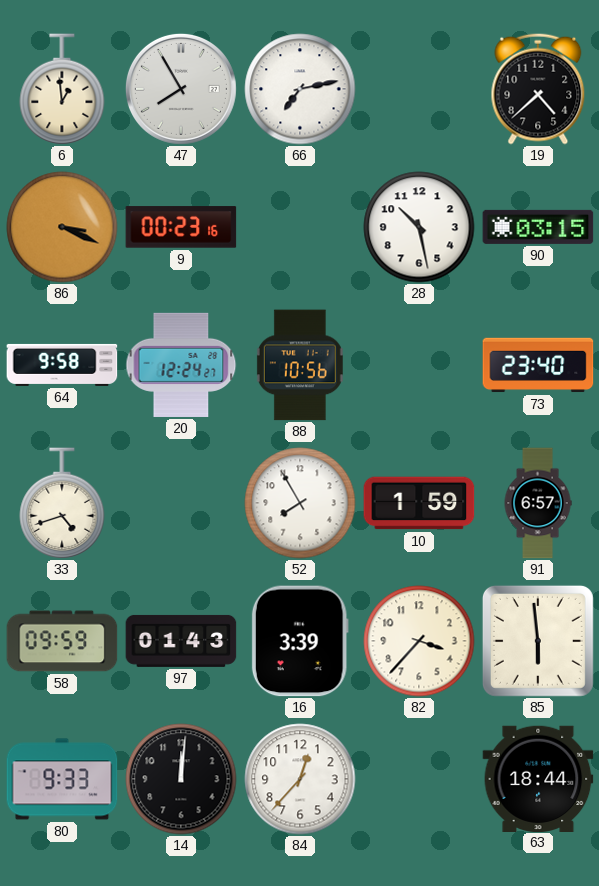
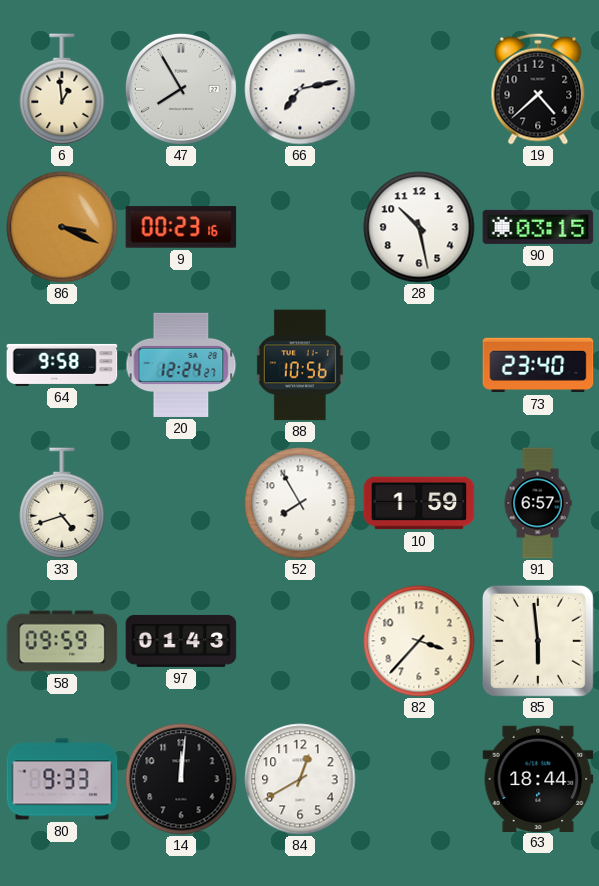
16: 3:39 -> none (300, 641)
84: 12:37 -> 12:40 (300, 779)
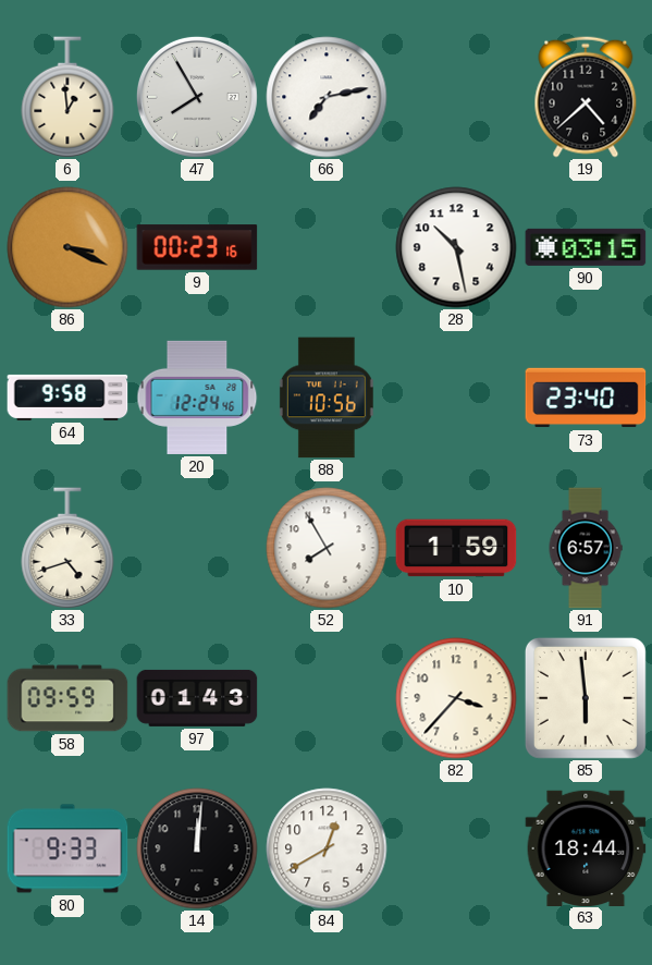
20: 12:24:27 -> 12:24:46 (197, 398)
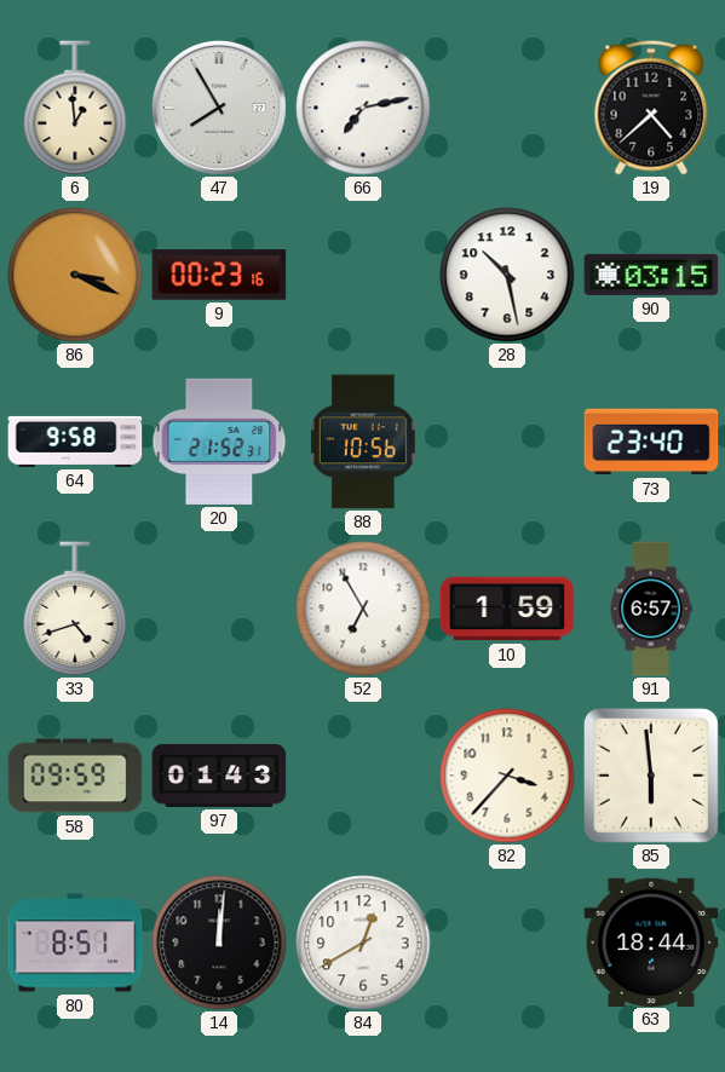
20: 12:24 -> 21:52 (219, 442)
52: 7:55 -> 6:55 (363, 609)
80: 9:33 -> 8:51 (75, 943)
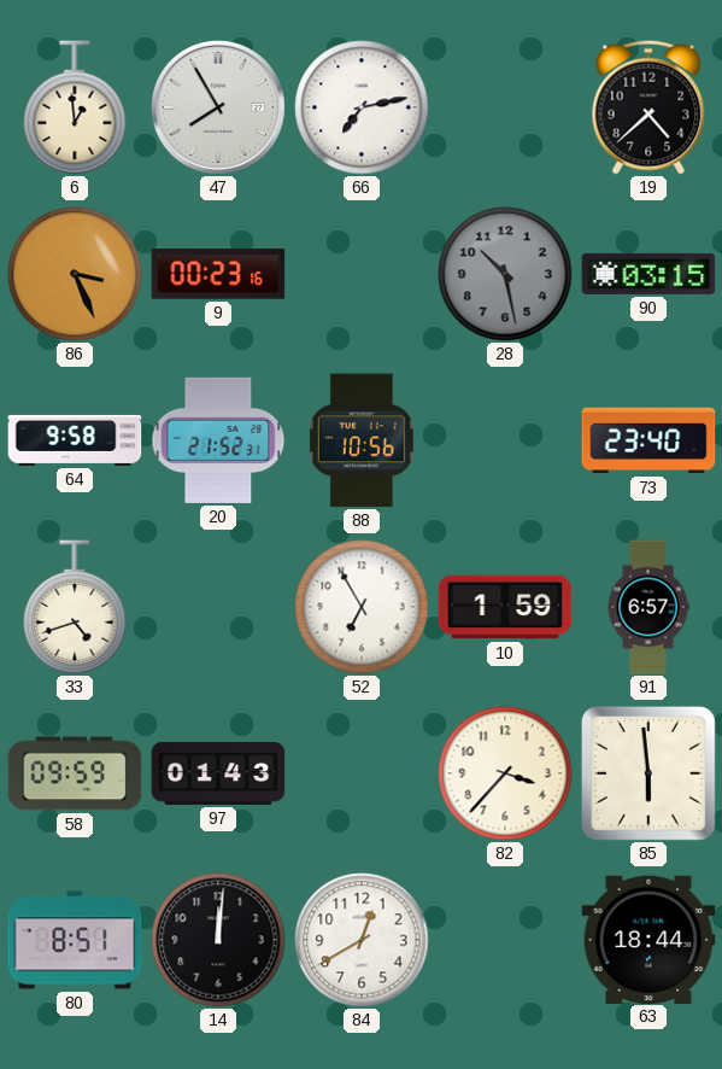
86: 3:19 -> 3:26 (75, 274)
28 dial: white -> grey (505, 274)
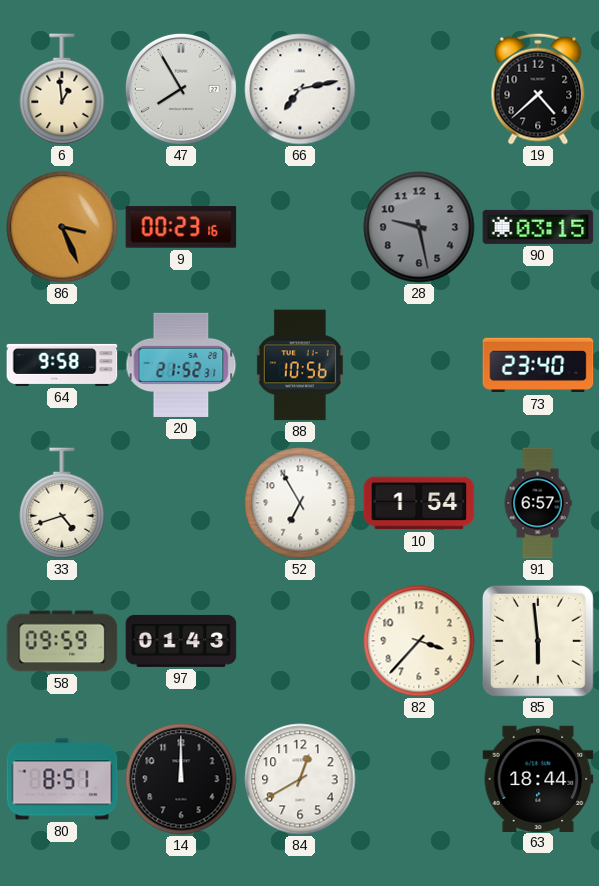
28: 10:28 -> 9:28 (419, 227)
10: 1:59 -> 1:54 (419, 503)
14: 12:01 -> 12:00 (181, 779)
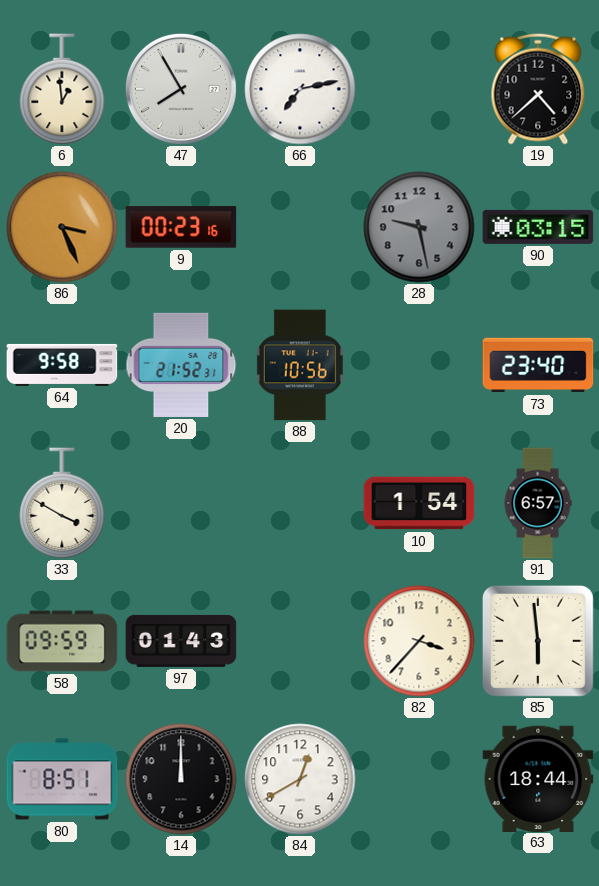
33: 4:42 -> 3:50 (62, 503)
52: 6:55 -> none (300, 503)
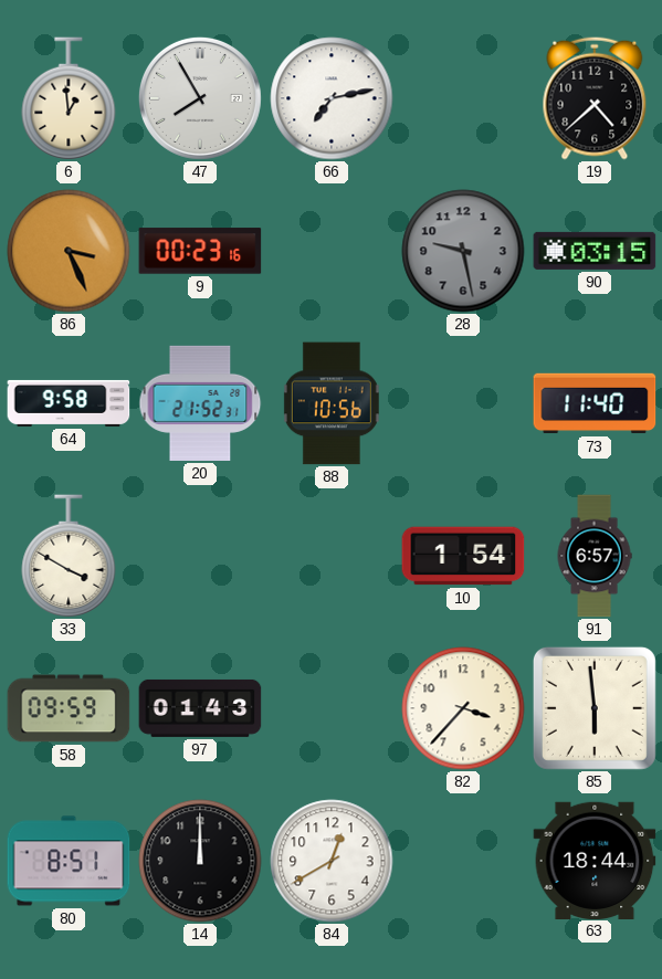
73: 23:40 -> 11:40 (595, 403)
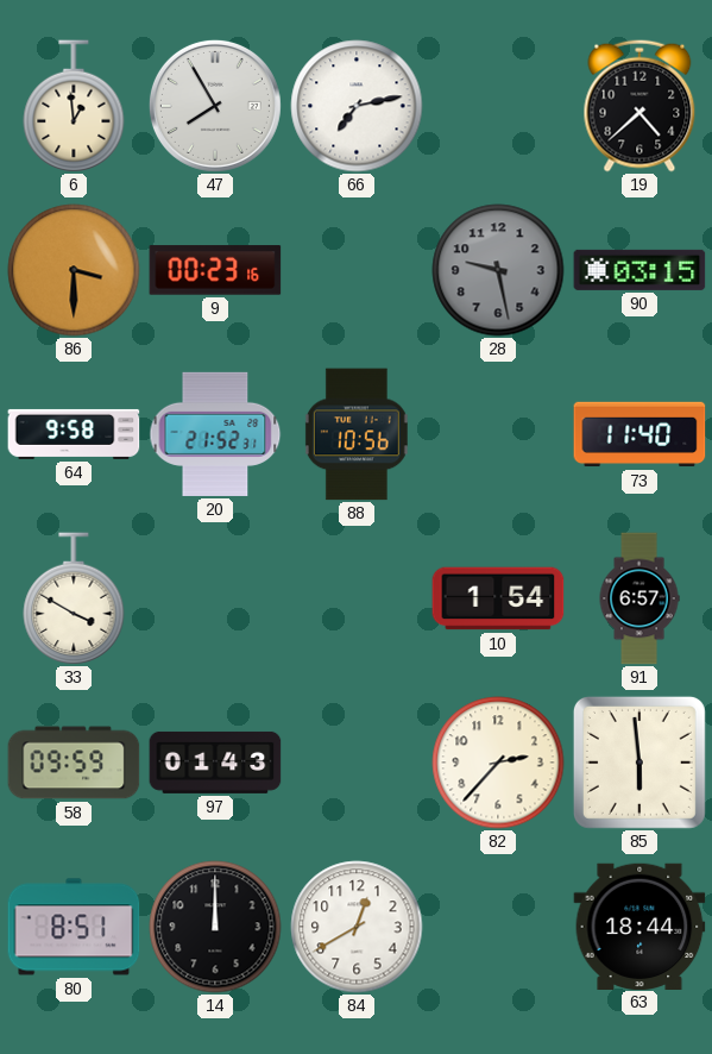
86: 3:26 -> 3:30 (74, 270)
82: 3:37 -> 2:37 (498, 763)
